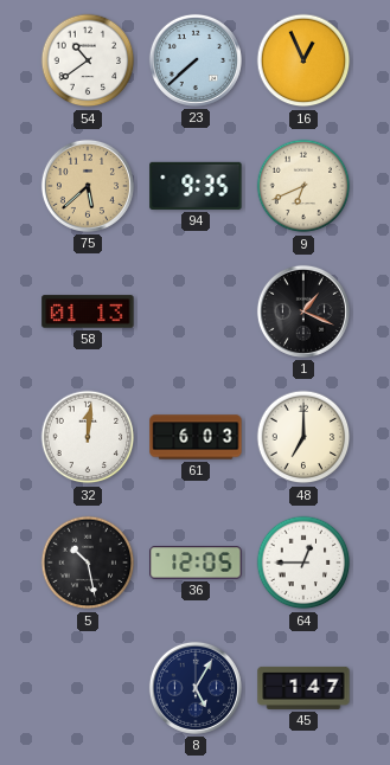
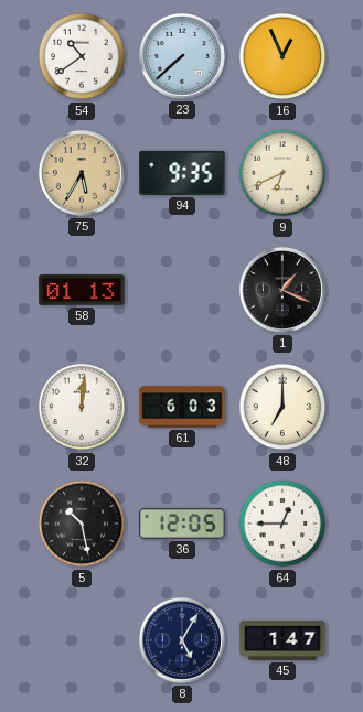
75: 5:38 -> 5:35 (82, 173)
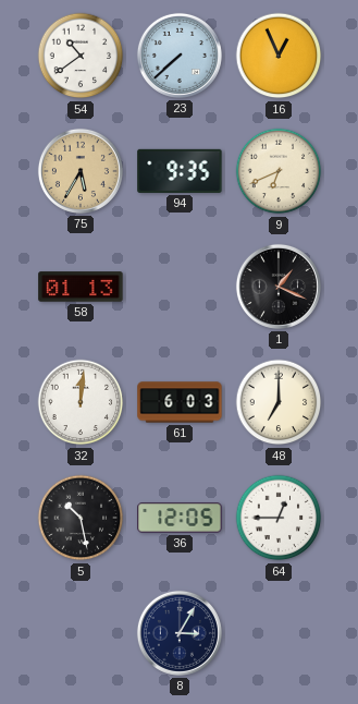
8: 5:05 -> 3:05 (180, 633)
45: 1:47 -> none (282, 640)
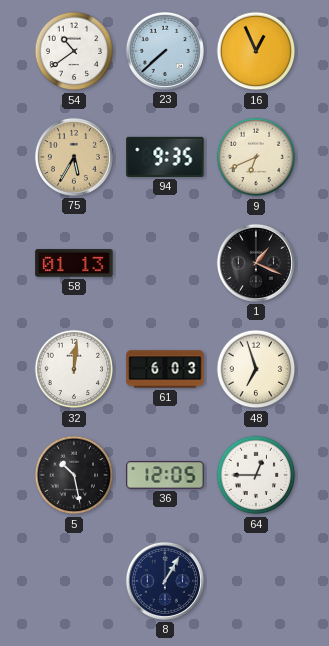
48: 7:00 -> 6:57 (256, 369)
8: 3:05 -> 1:05 (165, 581)
